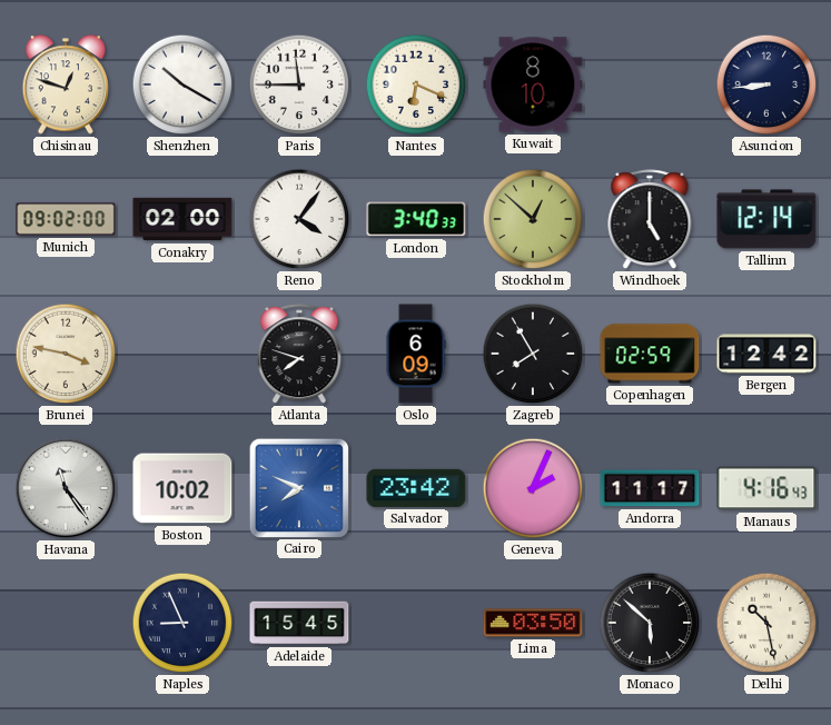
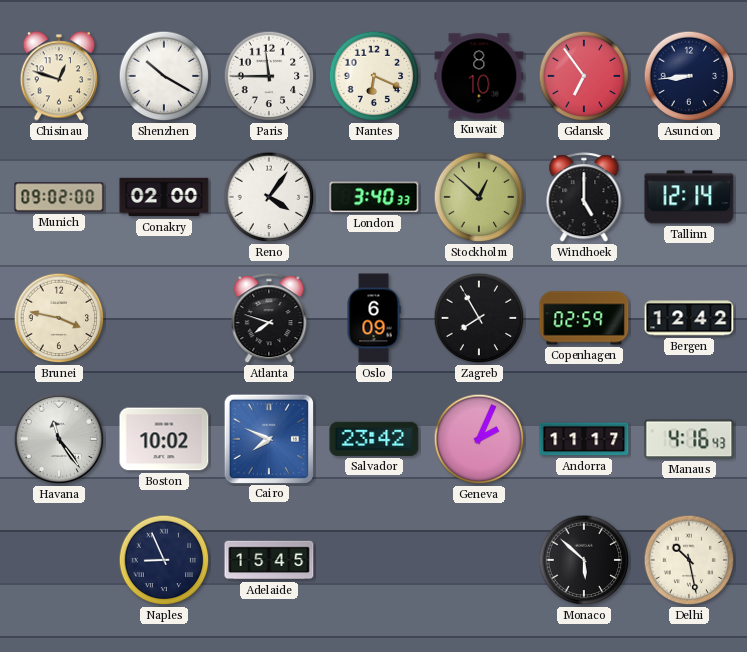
Gdansk: none -> 6:54 (584, 76)
Lima: 03:50 -> none (533, 623)
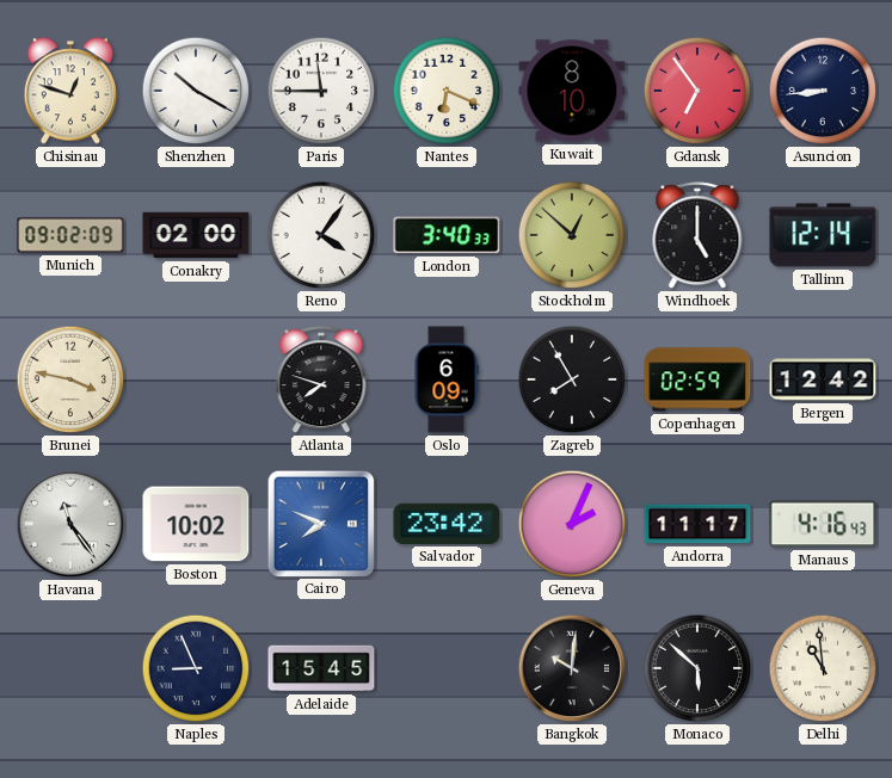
Munich: 09:02:00 -> 09:02:09 (70, 235)
Bangkok: none -> 10:01 (572, 668)
Delhi: 10:28 -> 10:59 (823, 668)
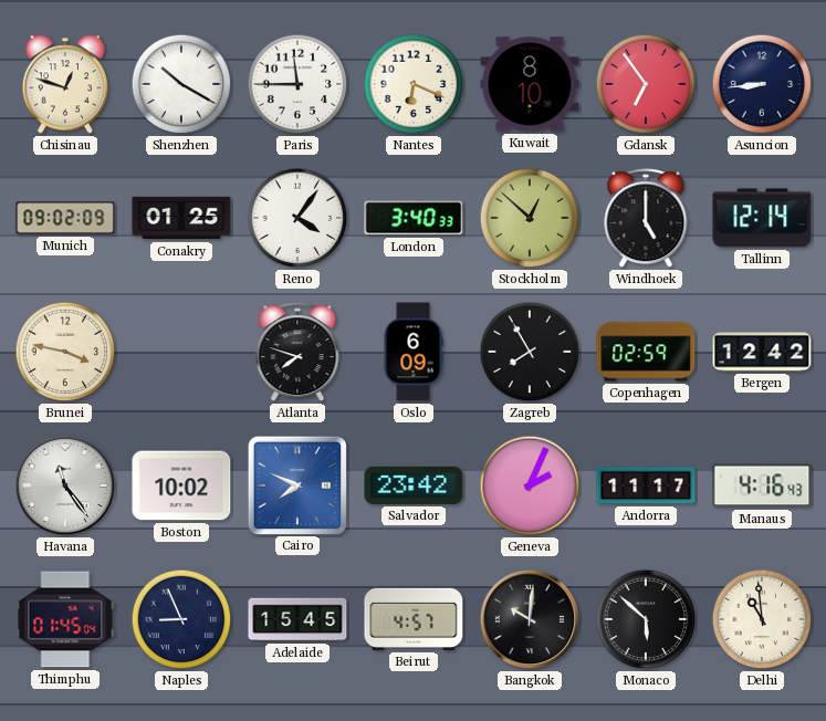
Conakry: 02:00 -> 01:25 (181, 218)
Thimphu: none -> 01:45 (65, 619)
Beirut: none -> 4:57 (414, 619)
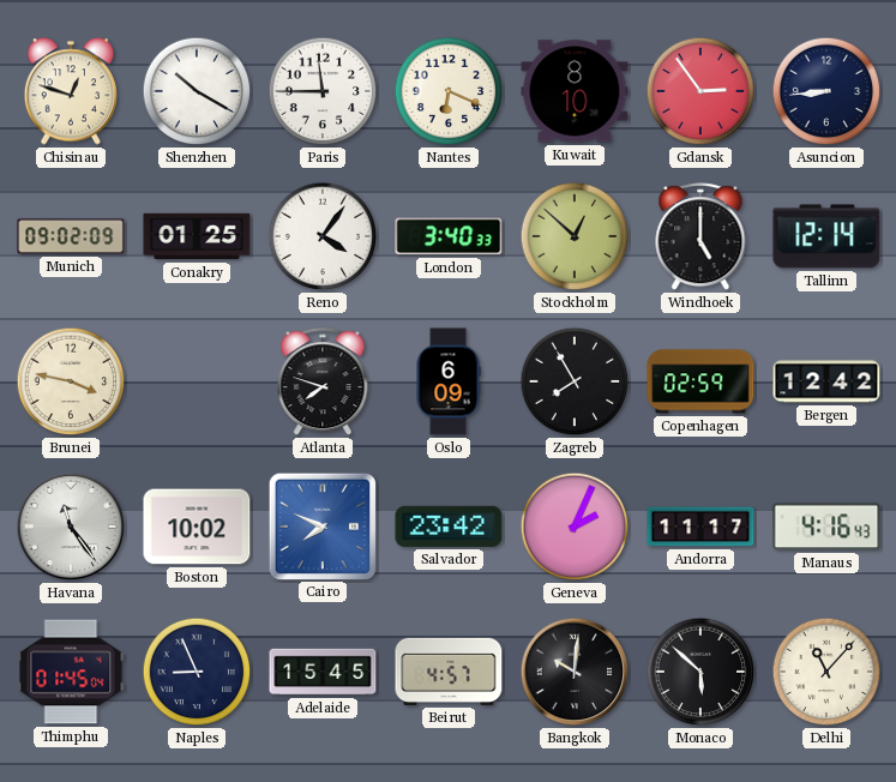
Gdansk: 6:54 -> 2:54 (700, 91)
Delhi: 10:59 -> 11:07 (826, 672)
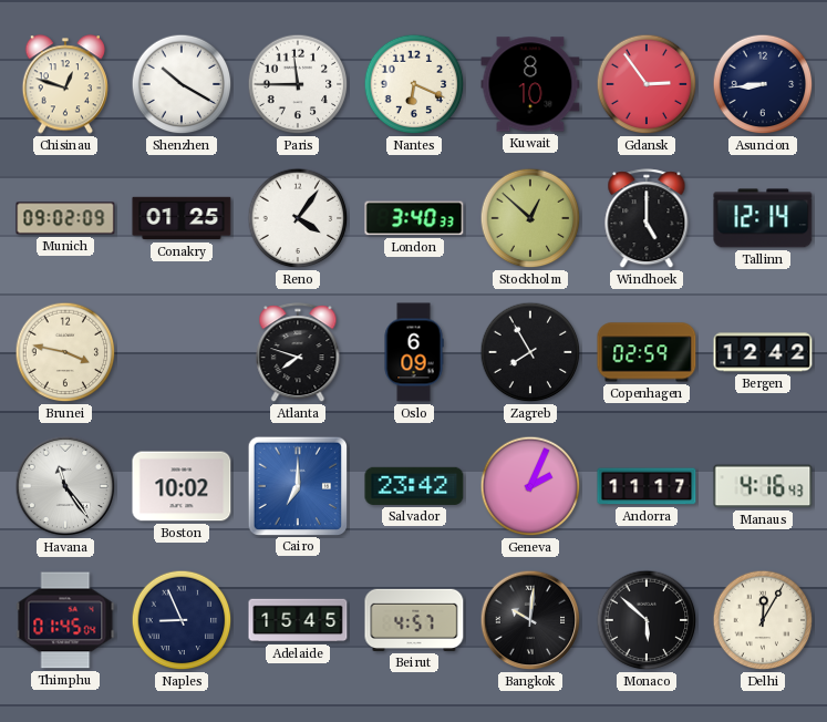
Cairo: 7:49 -> 7:00 (297, 485)
Delhi: 11:07 -> 12:05 (763, 620)
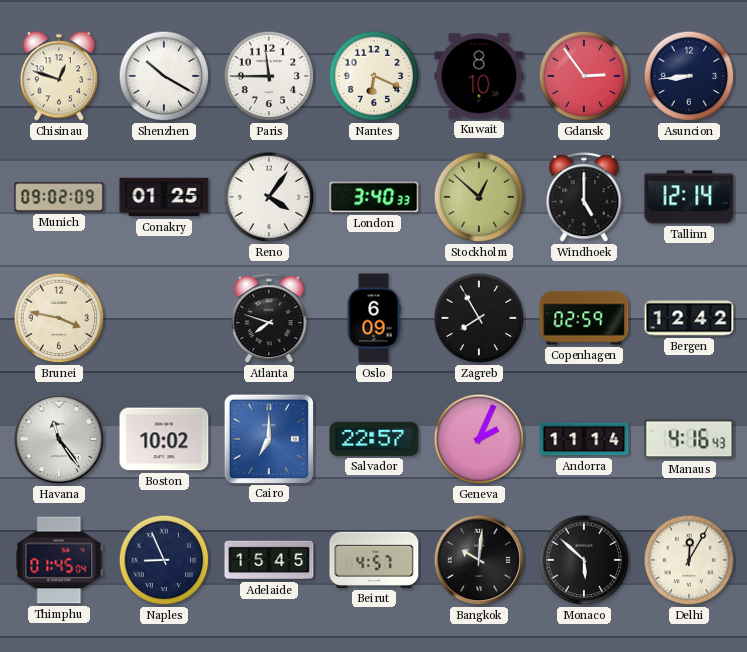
Salvador: 23:42 -> 22:57 (374, 439)
Andorra: 11:17 -> 11:14 (584, 439)
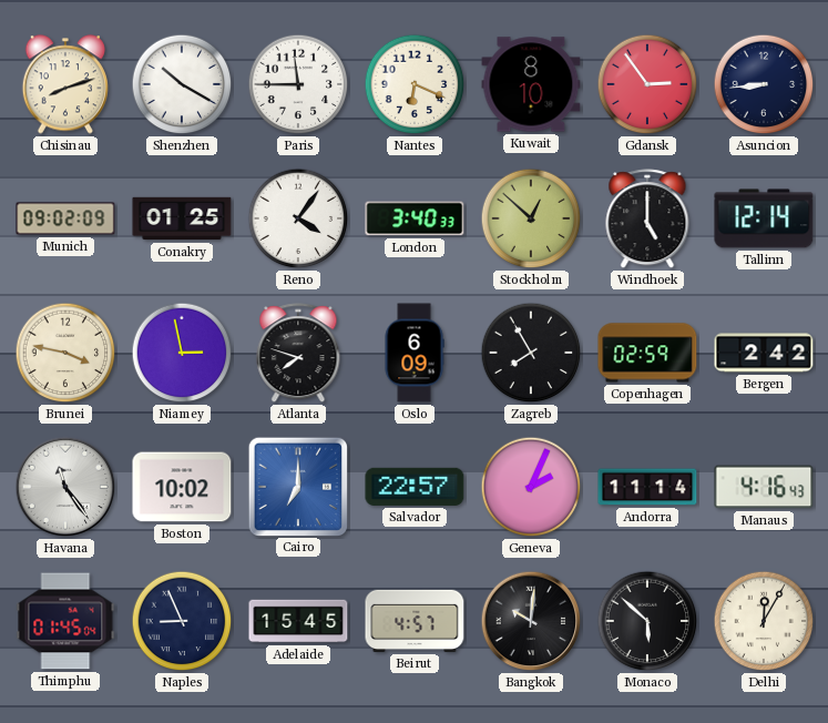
Chisinau: 12:48 -> 8:12 (64, 84)
Niamey: none -> 2:58 (182, 353)
Bergen: 12:42 -> 2:42 (764, 353)
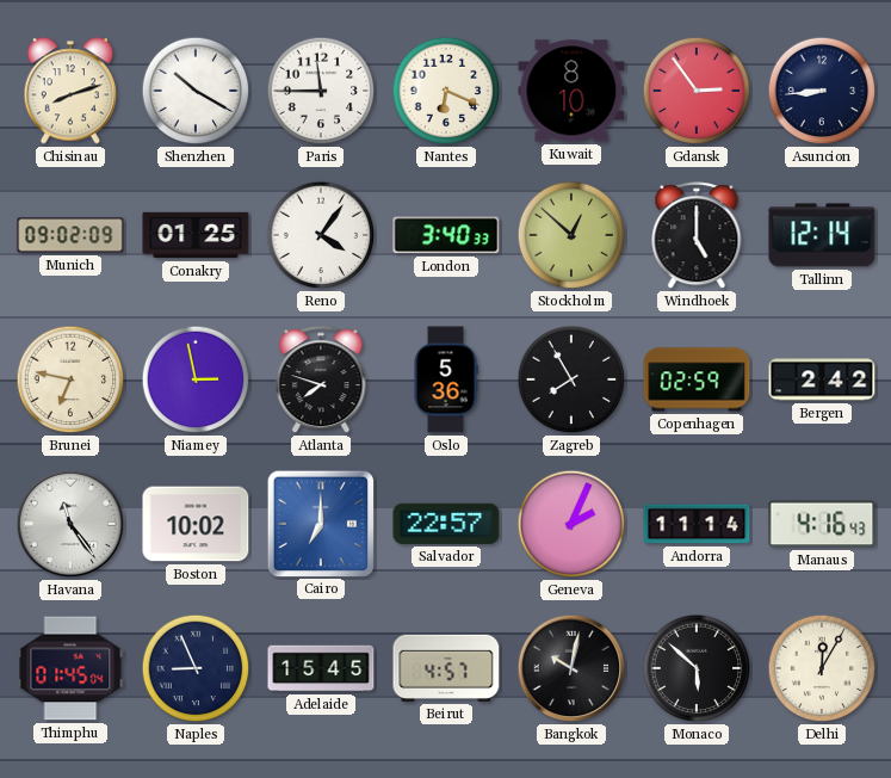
Brunei: 3:47 -> 6:47 (70, 379)
Oslo: 6:09 -> 5:36 (446, 379)
Bangkok: 10:01 -> 10:02 (571, 668)
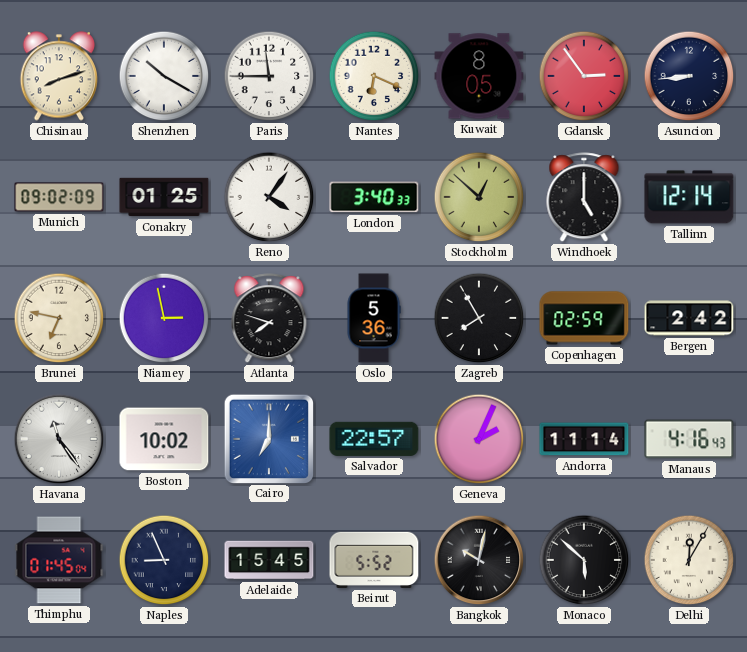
Kuwait: 8:10 -> 8:05 (479, 76)
Beirut: 4:57 -> 5:52 (374, 560)
